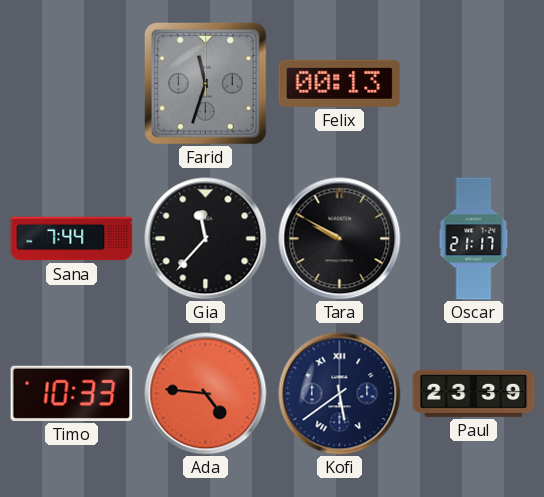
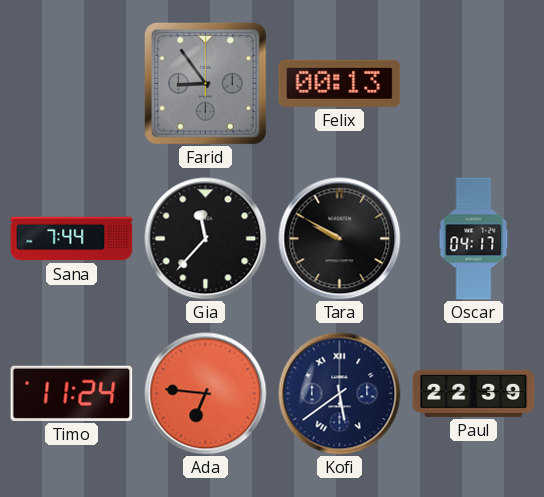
Farid: 11:33 -> 8:54 (205, 83)
Oscar: 21:17 -> 04:17 (474, 239)
Timo: 10:33 -> 11:24 (72, 393)
Ada: 4:46 -> 6:46 (206, 394)
Paul: 23:39 -> 22:39 (474, 393)
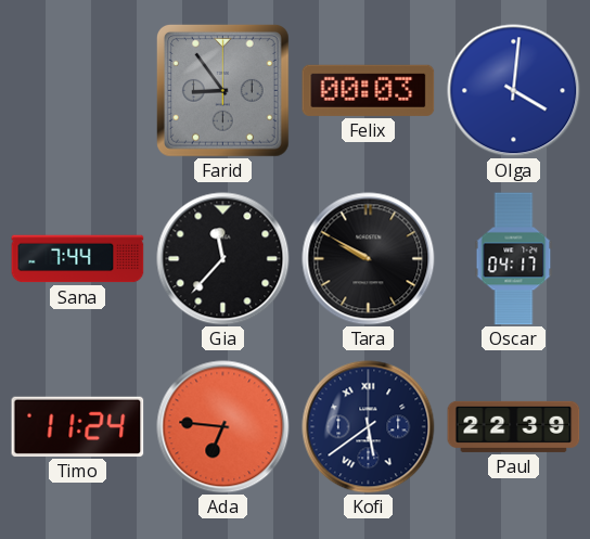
Felix: 00:13 -> 00:03 (369, 90)
Olga: none -> 4:01 (514, 91)
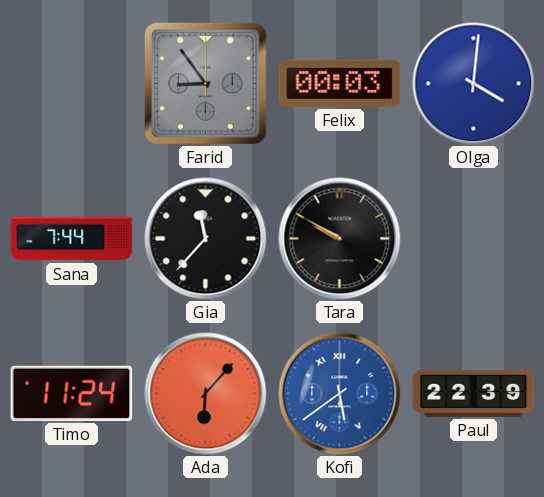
Oscar: 04:17 -> none (514, 259)
Ada: 6:46 -> 6:07 (206, 394)
Kofi dial: navy -> blue (340, 394)
